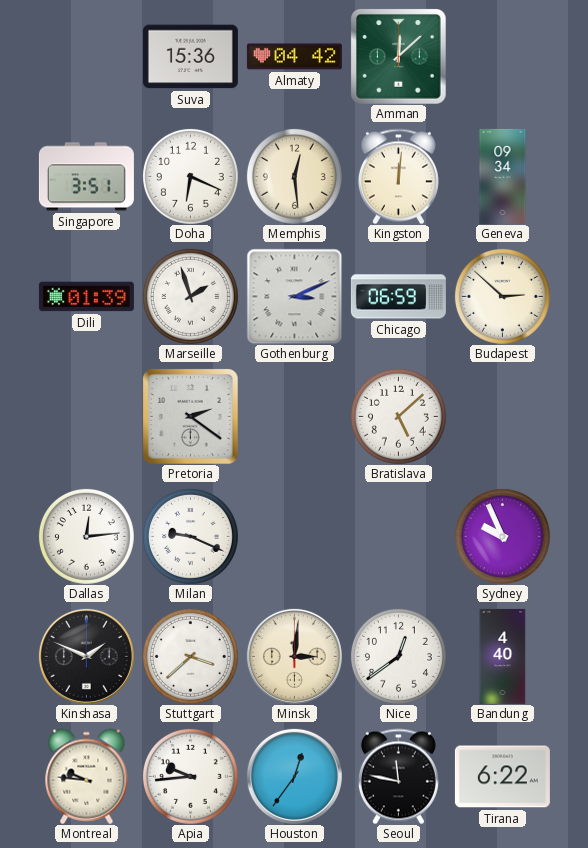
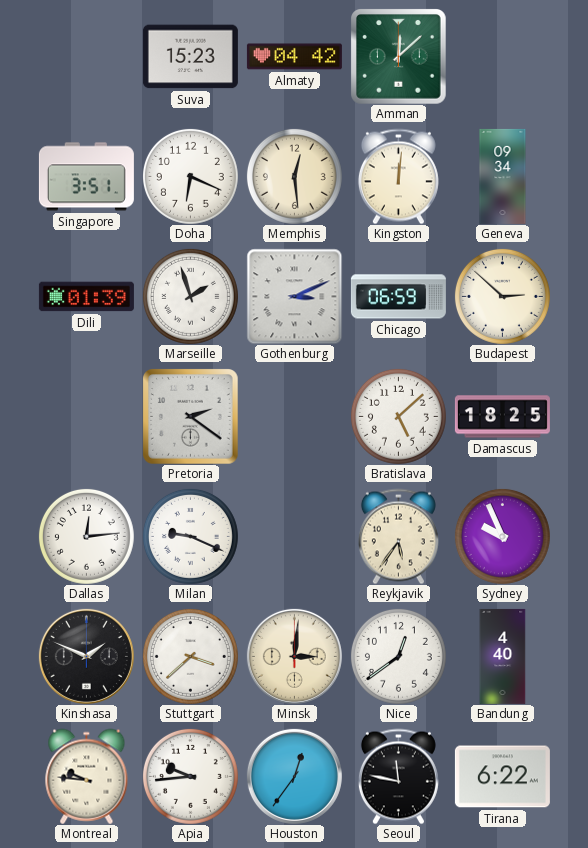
Suva: 15:36 -> 15:23 (190, 57)
Damascus: none -> 18:25 (502, 417)
Reykjavik: none -> 5:36 (398, 536)
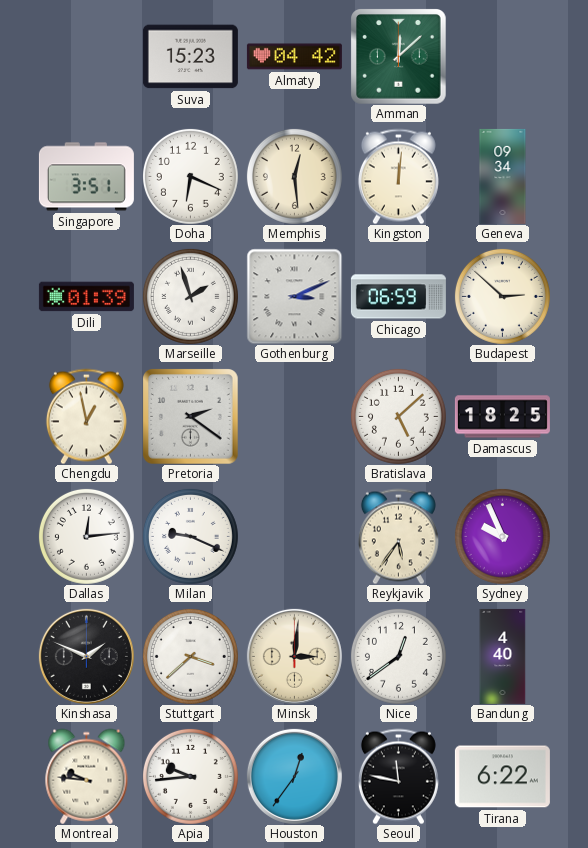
Chengdu: none -> 12:58 (86, 416)
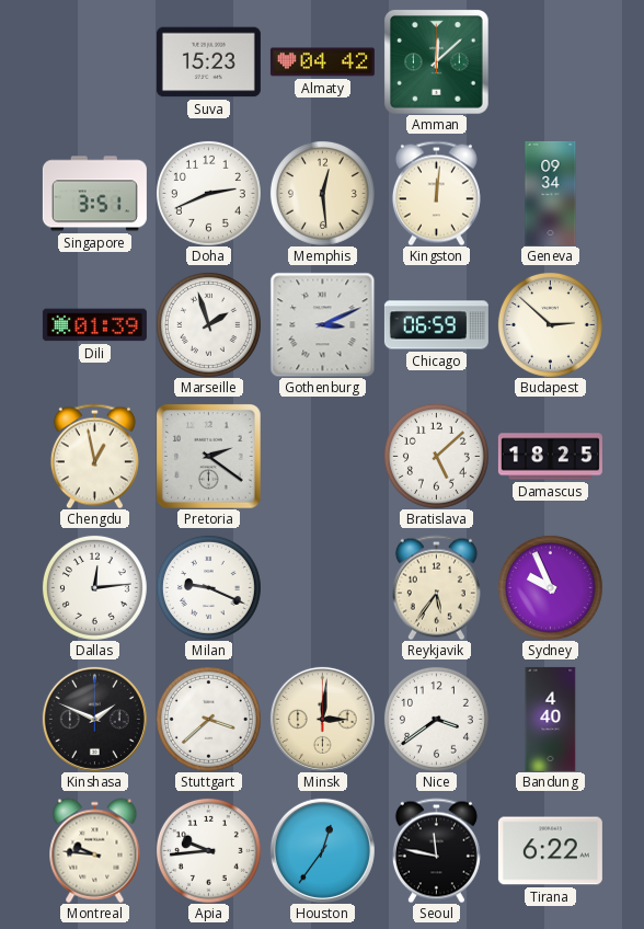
Doha: 6:19 -> 2:41 (208, 193)
Nice: 12:39 -> 3:39 (436, 719)
